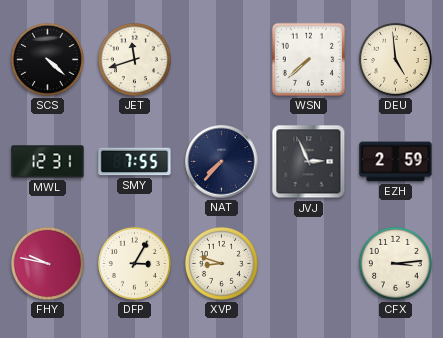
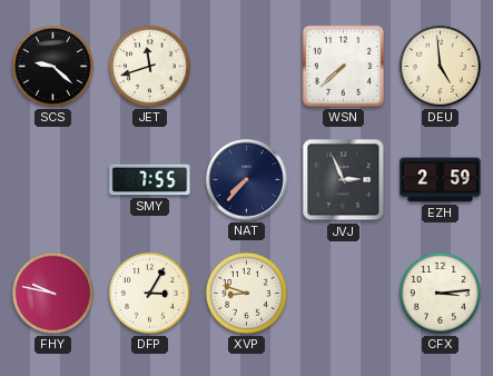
SCS: 4:22 -> 9:22 (52, 66)
MWL: 12:31 -> none (48, 162)
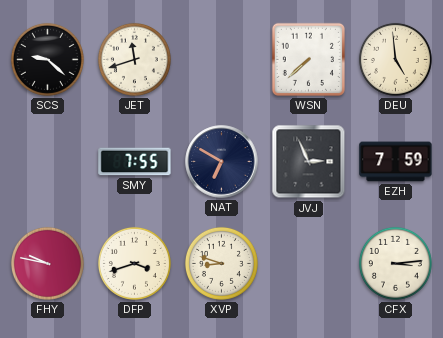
NAT: 7:37 -> 6:50 (222, 162)
EZH: 2:59 -> 7:59 (396, 162)
DFP: 3:05 -> 3:42 (134, 263)
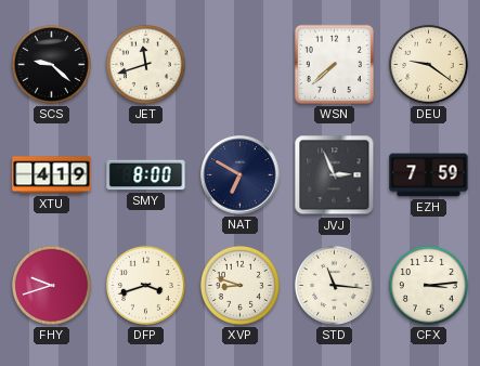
DEU: 4:59 -> 9:21 (428, 64)
XTU: none -> 4:19 (52, 175)
SMY: 7:55 -> 8:00 (146, 175)
FHY: 9:47 -> 9:42 (51, 285)
STD: none -> 11:16 (334, 285)
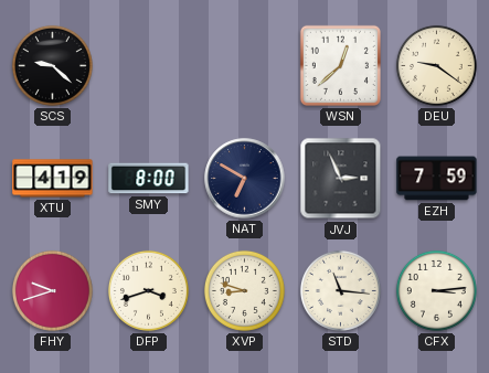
JET: 11:42 -> none (145, 64)
WSN: 7:38 -> 12:38 (340, 65)
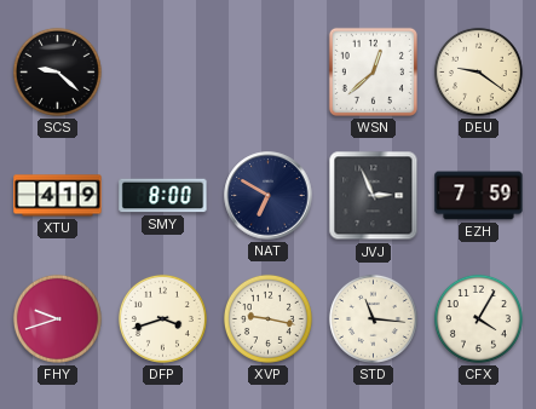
XVP: 8:48 -> 9:17 (267, 318)
CFX: 3:14 -> 4:05 (478, 318)
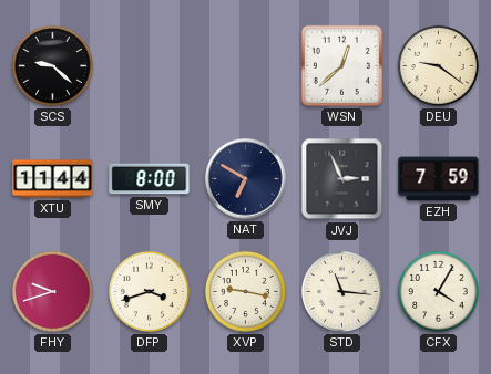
XTU: 4:19 -> 11:44 (53, 179)
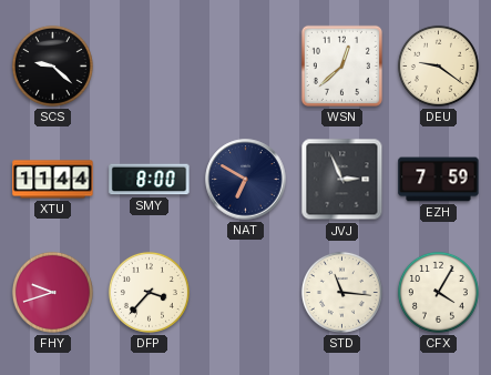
DFP: 3:42 -> 3:37 (149, 292)
XVP: 9:17 -> none (245, 291)
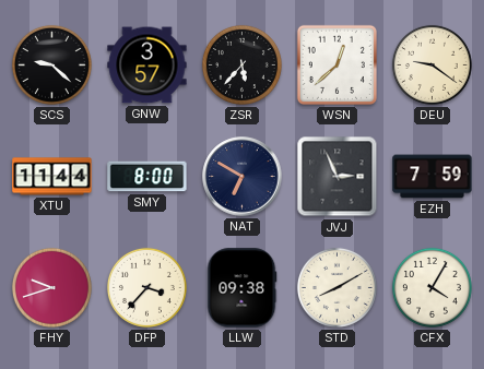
GNW: none -> 3:57 (147, 66)
ZSR: none -> 5:37 (241, 64)
LLW: none -> 09:38 (241, 288)
STD: 11:16 -> 8:10 (337, 287)
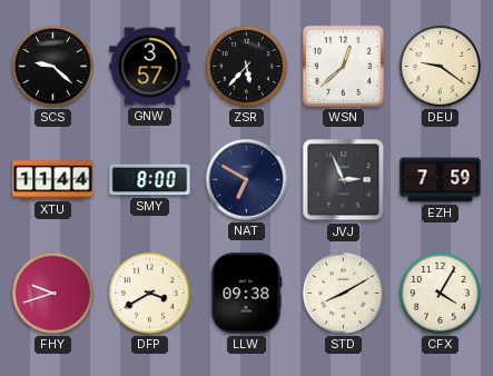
DFP: 3:37 -> 3:40 (149, 293)
